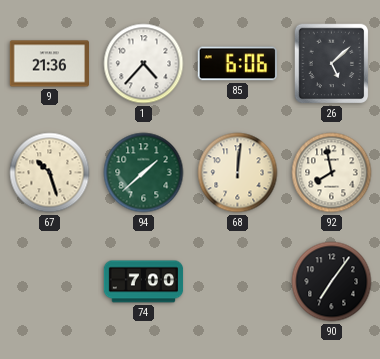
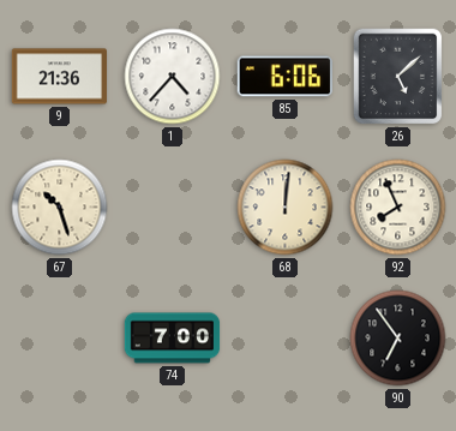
94: 1:38 -> none (144, 173)
92: 7:58 -> 7:56 (398, 208)
90: 7:06 -> 6:54 (398, 339)
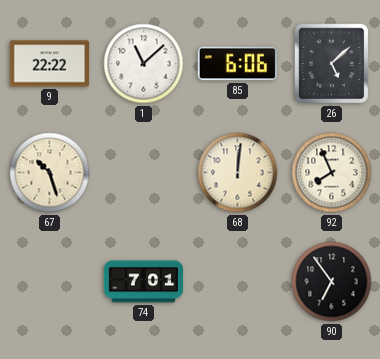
9: 21:36 -> 22:22 (49, 64)
1: 4:37 -> 11:08 (144, 64)
74: 7:00 -> 7:01 (144, 282)
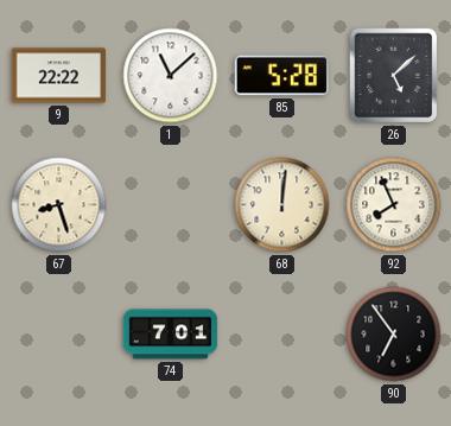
85: 6:06 -> 5:28 (281, 76)
67: 10:27 -> 8:27 (59, 205)
